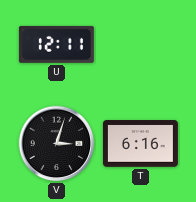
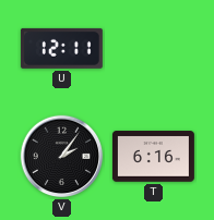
V: 3:03 -> 2:06 (62, 157)
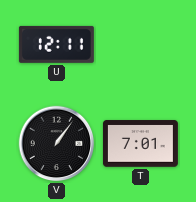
V: 2:06 -> 1:06 (57, 144)
T: 6:16 -> 7:01 (140, 144)
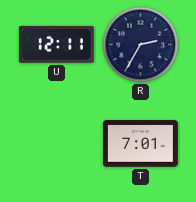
R: none -> 2:35 (141, 45)
V: 1:06 -> none (57, 144)
